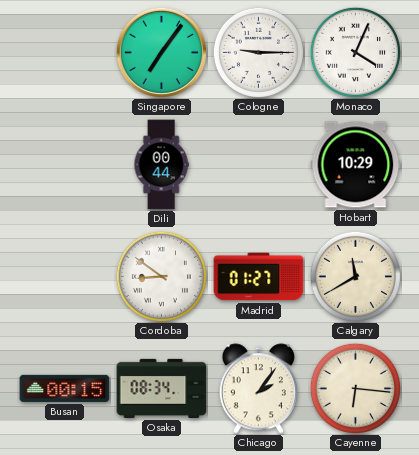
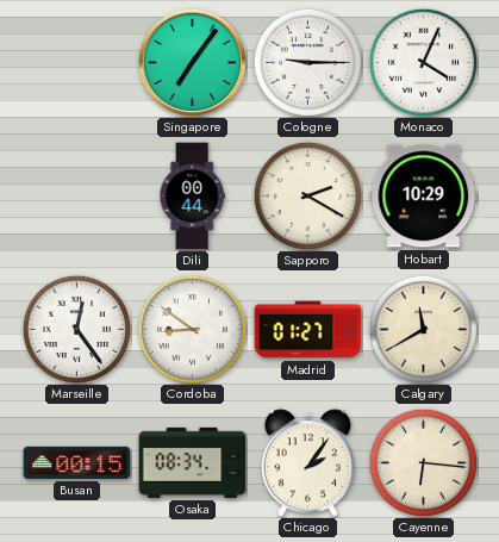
Sapporo: none -> 2:20 (307, 195)
Marseille: none -> 12:24 (76, 329)
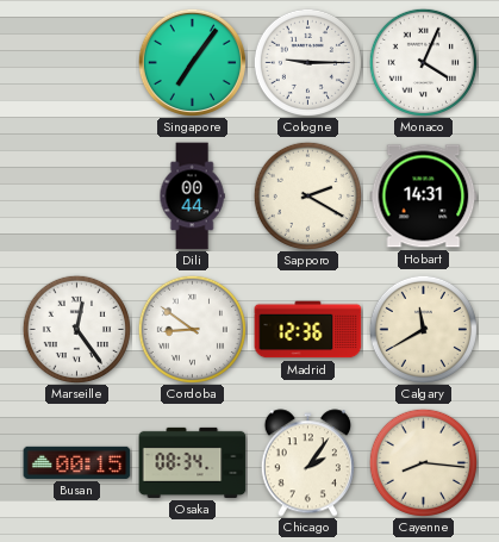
Hobart: 10:29 -> 14:31 (424, 197)
Madrid: 01:27 -> 12:36 (308, 330)
Cayenne: 6:16 -> 8:16 (423, 462)
